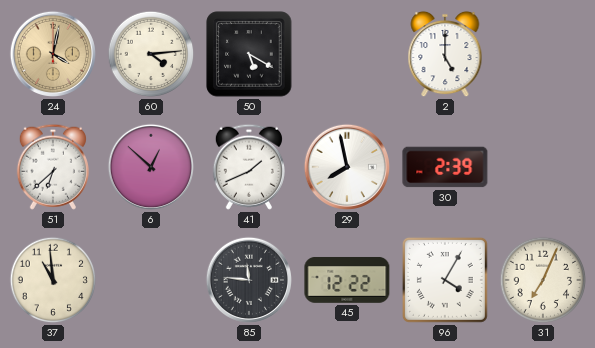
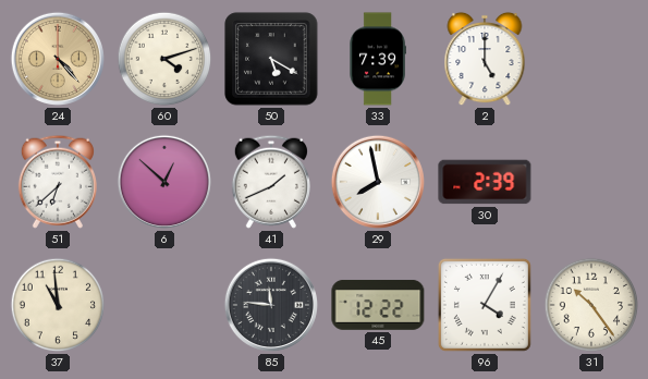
24: 4:02 -> 4:23 (58, 59)
60: 4:14 -> 4:12 (164, 59)
33: none -> 7:39 (378, 59)
31: 7:04 -> 10:24 (591, 305)
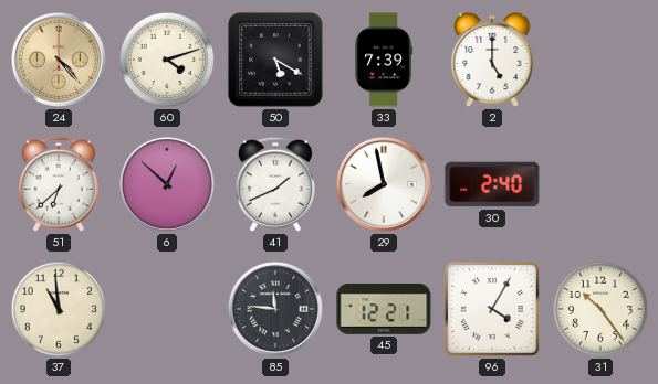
30: 2:39 -> 2:40 (492, 184)
45: 12:22 -> 12:21 (384, 309)
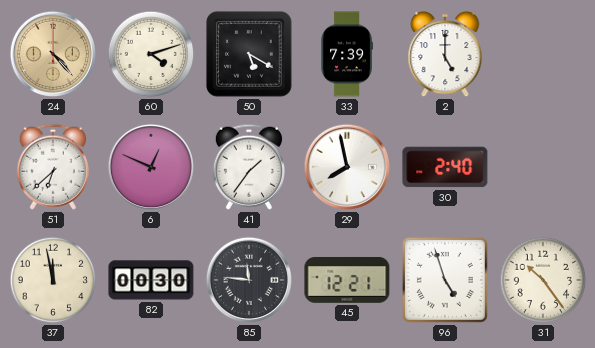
6: 12:52 -> 12:49 (151, 167)
41: 1:41 -> 1:36 (249, 167)
37: 10:59 -> 11:58 (53, 280)
82: none -> 00:30 (151, 280)
96: 4:05 -> 4:57 (445, 280)
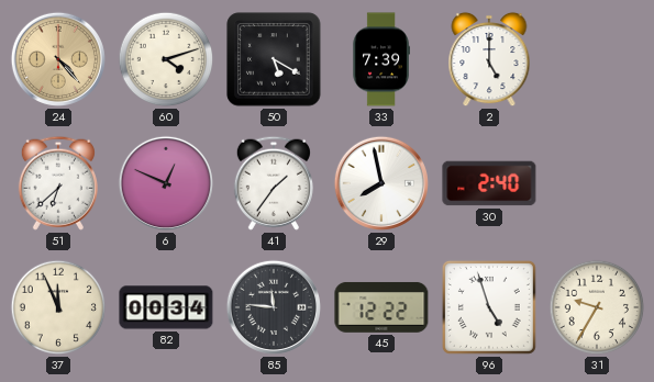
37: 11:58 -> 11:56 (58, 307)
82: 00:30 -> 00:34 (166, 307)
45: 12:21 -> 12:22 (381, 307)
31: 10:24 -> 9:35 (597, 307)
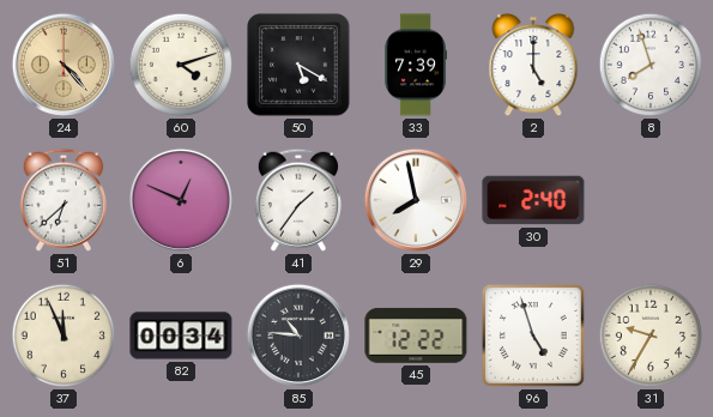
8: none -> 7:57 (651, 65)
85: 11:46 -> 10:46 (298, 336)
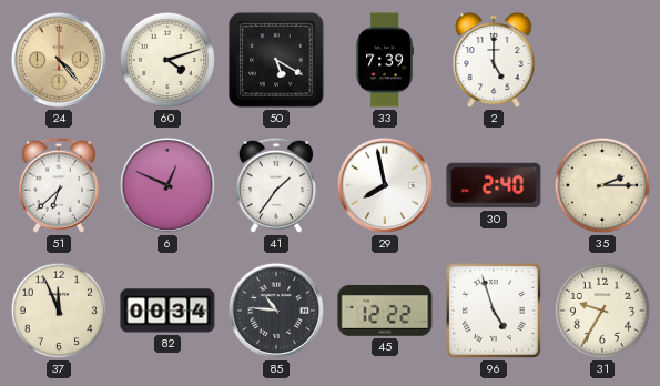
8: 7:57 -> none (651, 65)
35: none -> 2:15 (602, 185)
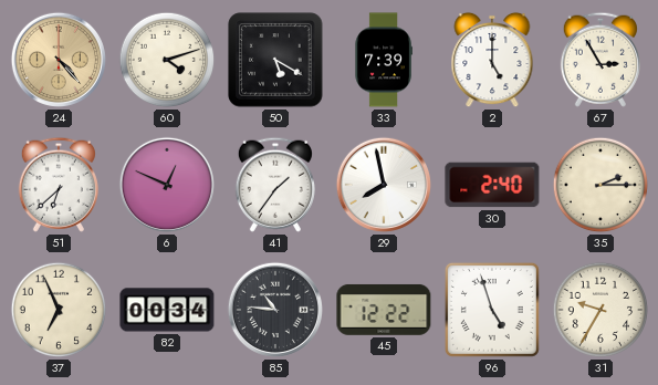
67: none -> 2:55 (600, 60)
37: 11:56 -> 6:56 (59, 310)
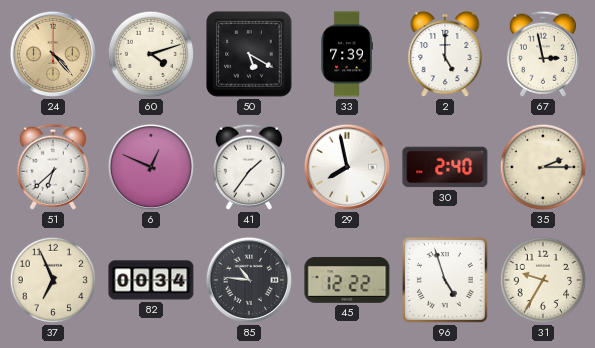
67: 2:55 -> 2:58 (543, 54)
